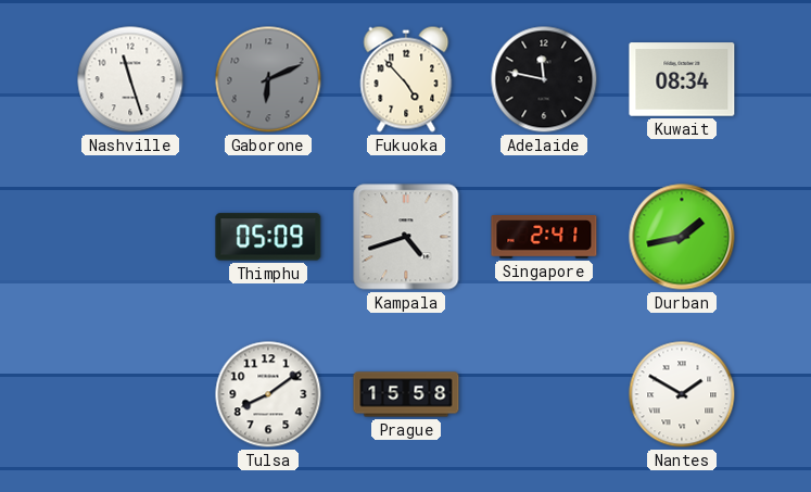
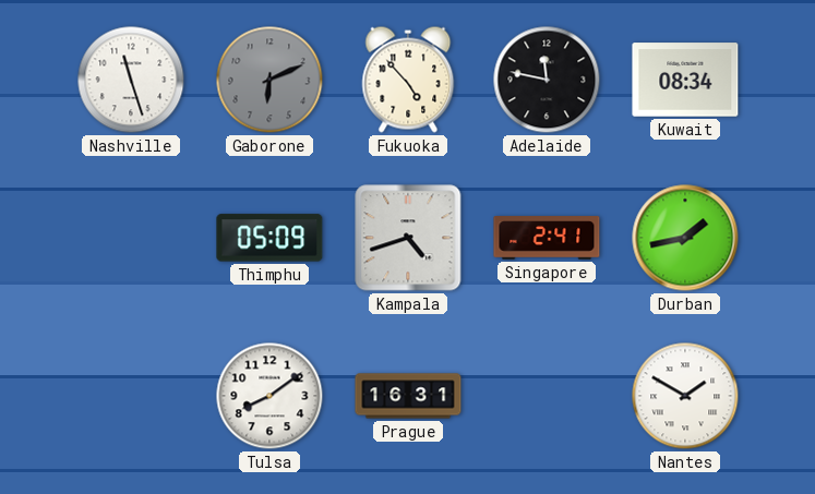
Prague: 15:58 -> 16:31 (408, 396)
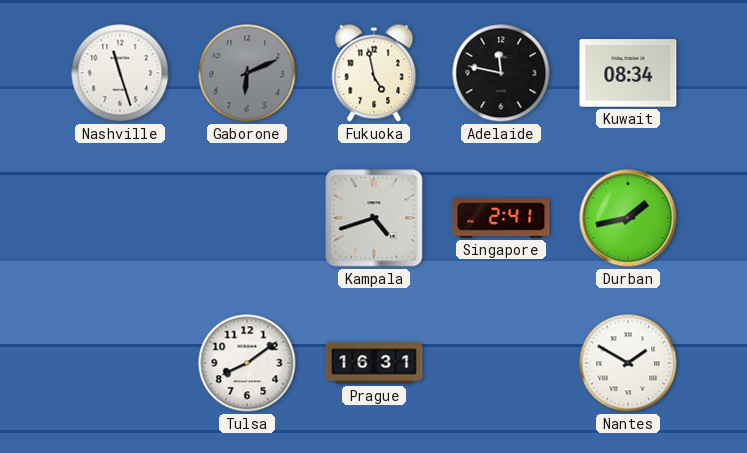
Fukuoka: 4:53 -> 4:58 (374, 73)
Thimphu: 05:09 -> none (269, 238)
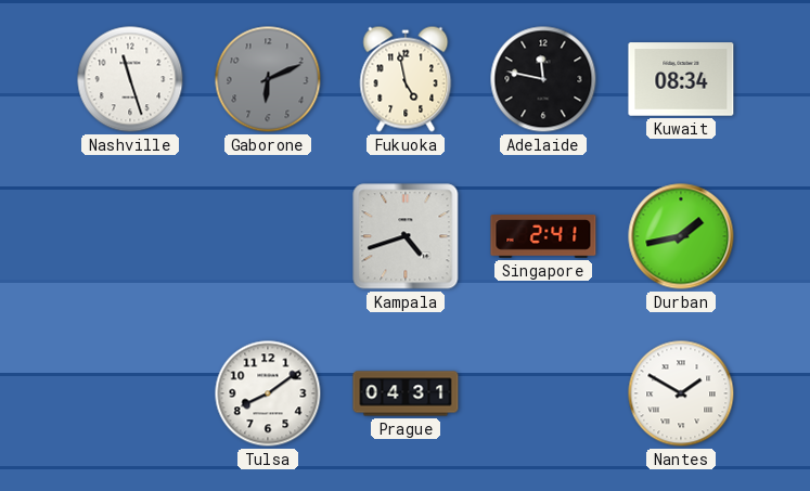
Prague: 16:31 -> 04:31 (406, 393)
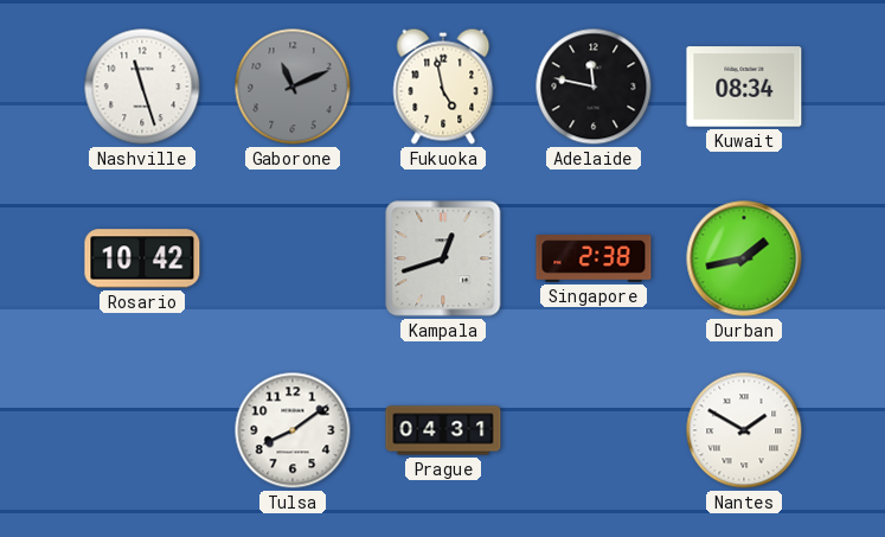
Gaborone: 6:11 -> 11:11 (293, 87)
Rosario: none -> 10:42 (142, 258)
Kampala: 4:42 -> 12:42 (443, 258)
Singapore: 2:41 -> 2:38 (594, 258)
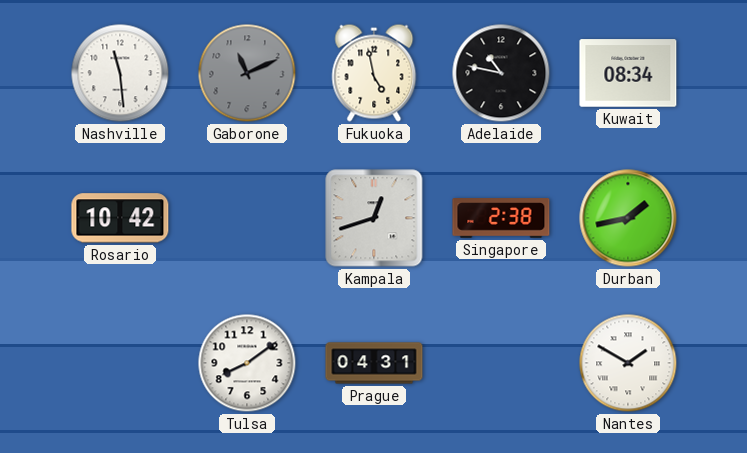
Nashville: 11:27 -> 11:29 (120, 73)
Adelaide: 11:47 -> 10:47 (501, 73)
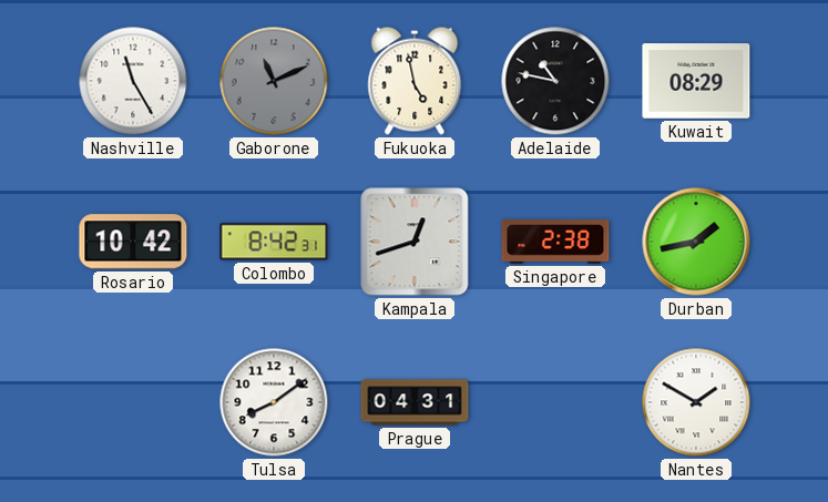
Nashville: 11:29 -> 11:25 (133, 81)
Kuwait: 08:34 -> 08:29 (696, 81)
Colombo: none -> 8:42 (274, 242)
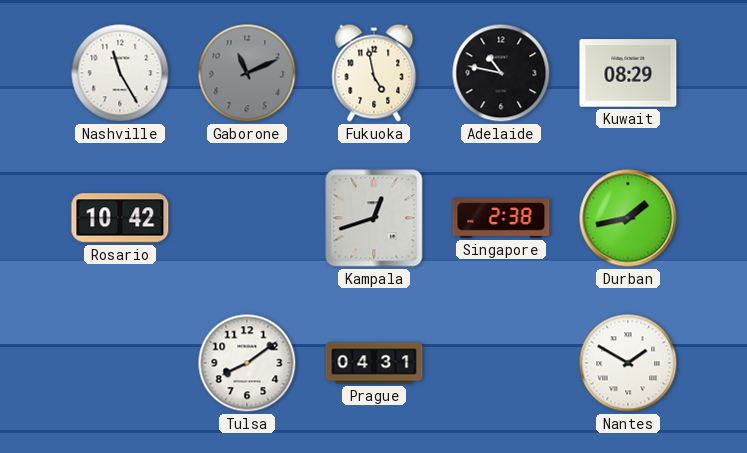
Colombo: 8:42 -> none (274, 242)
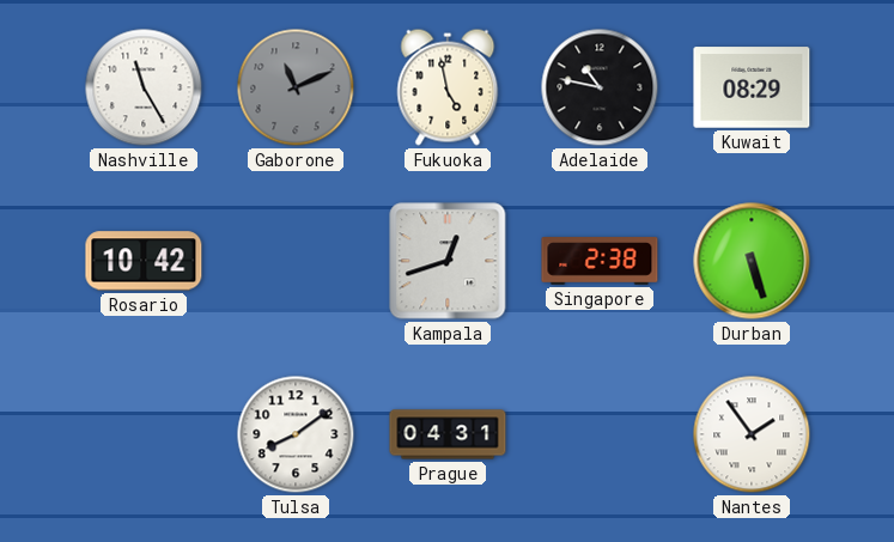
Durban: 1:43 -> 5:27 (752, 261)
Nantes: 1:50 -> 1:54 (752, 434)
